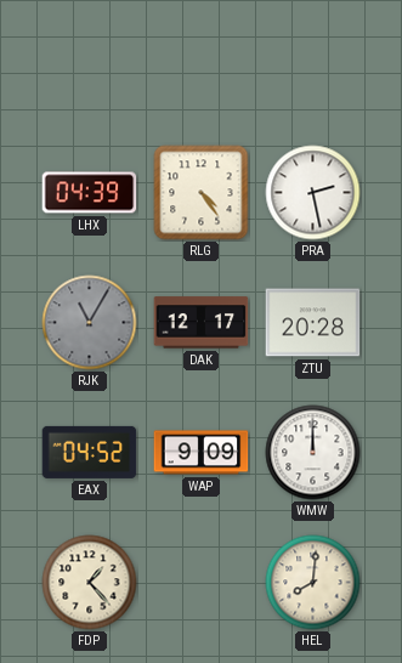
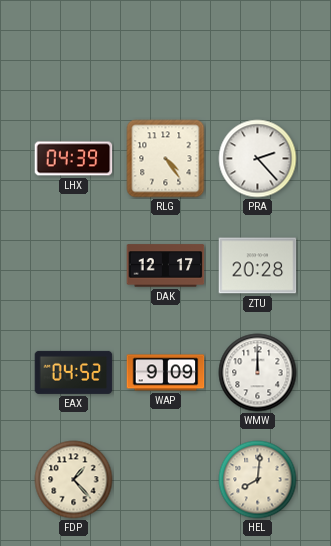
PRA: 2:28 -> 2:23 (258, 159)
RJK: 11:05 -> none (90, 323)
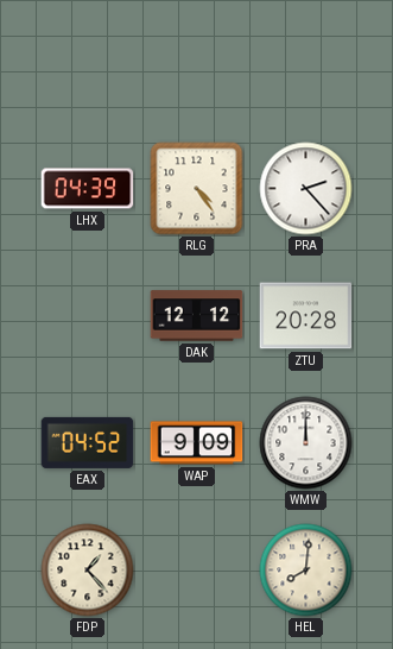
DAK: 12:17 -> 12:12 (197, 316)
